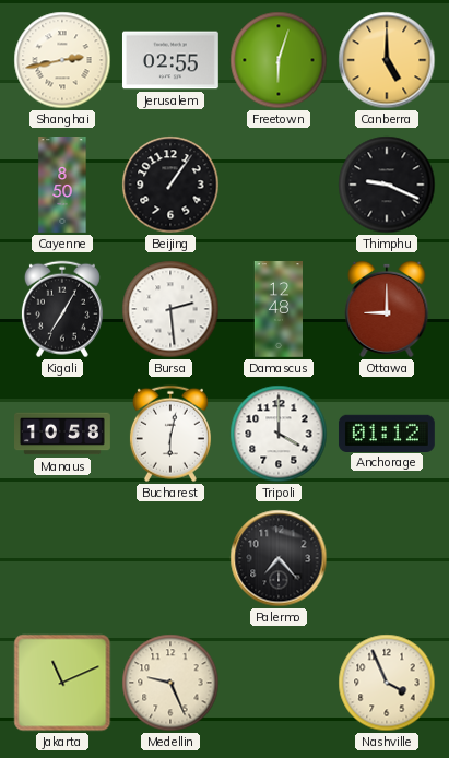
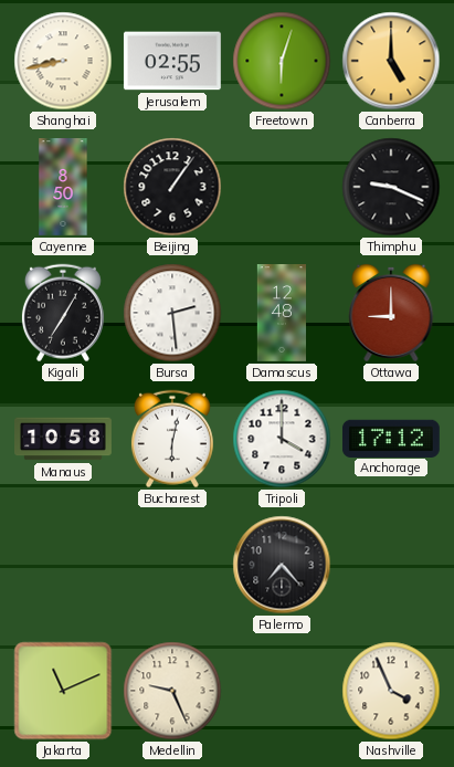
Shanghai: 2:43 -> 8:43 (63, 61)
Anchorage: 01:12 -> 17:12 (391, 438)
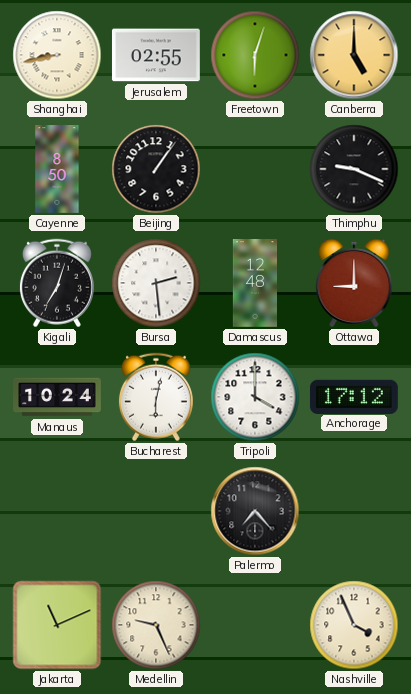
Kigali: 7:05 -> 7:03 (57, 283)
Manaus: 10:58 -> 10:24 (58, 397)
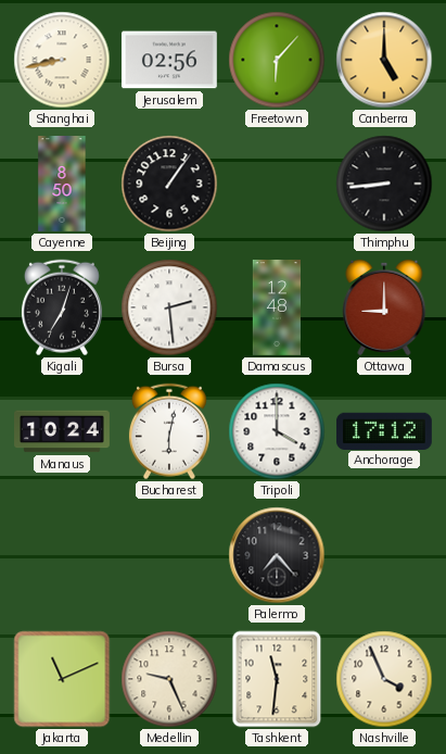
Jerusalem: 02:55 -> 02:56 (169, 60)
Freetown: 6:03 -> 6:07 (277, 60)
Thimphu: 9:19 -> 8:44 (384, 184)
Tashkent: none -> 11:31 (277, 679)
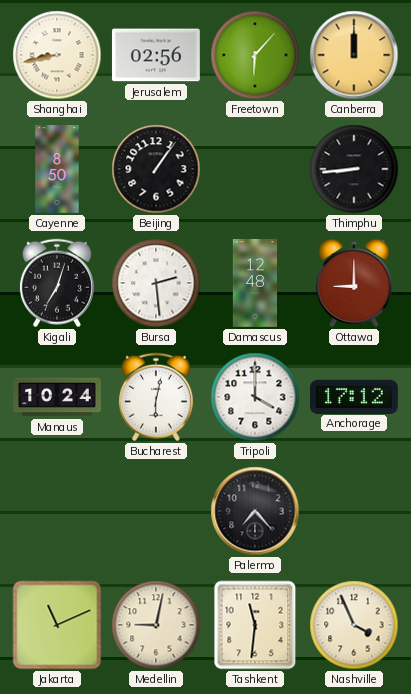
Canberra: 5:00 -> 12:00 (354, 55)
Medellin: 9:26 -> 9:02 (156, 625)
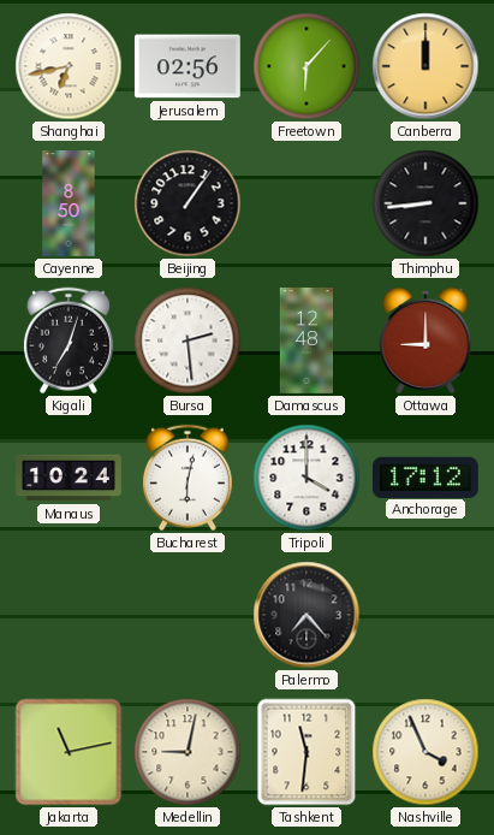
Shanghai: 8:43 -> 6:43 (69, 66)
Jakarta: 11:11 -> 11:13 (69, 752)
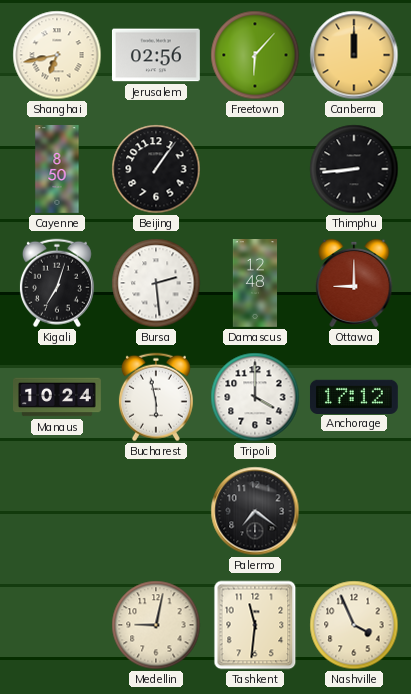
Bucharest: 6:02 -> 5:58 (156, 397)
Palermo: 7:23 -> 7:21 (255, 511)
Jakarta: 11:13 -> none (69, 752)
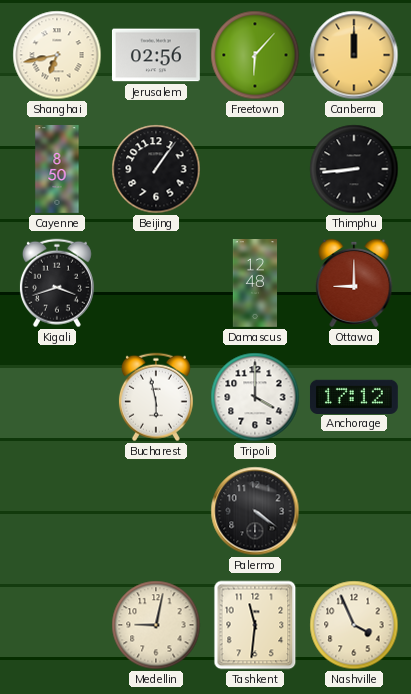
Kigali: 7:03 -> 3:42 (57, 283)
Bursa: 2:29 -> none (156, 283)
Manaus: 10:24 -> none (58, 397)
Palermo: 7:21 -> 4:21 (255, 511)
